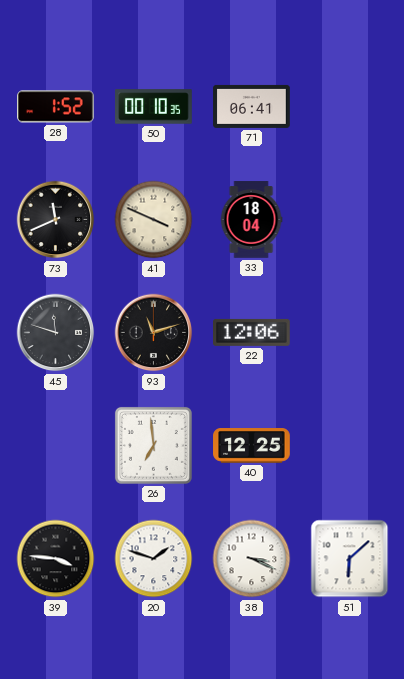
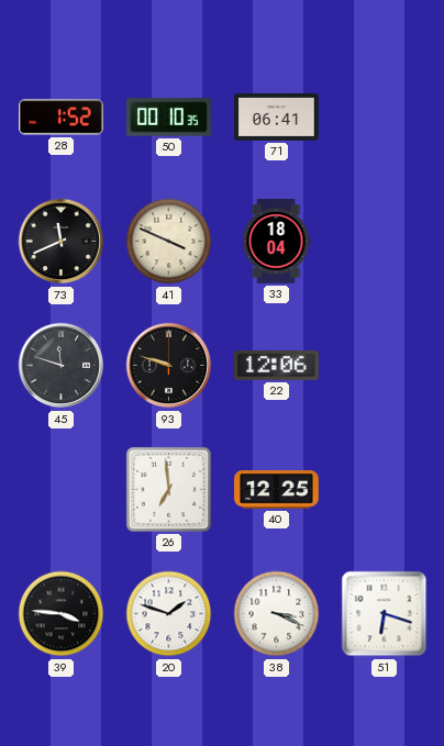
93: 11:12 -> 9:48 (169, 366)
51: 6:08 -> 6:18 (385, 614)
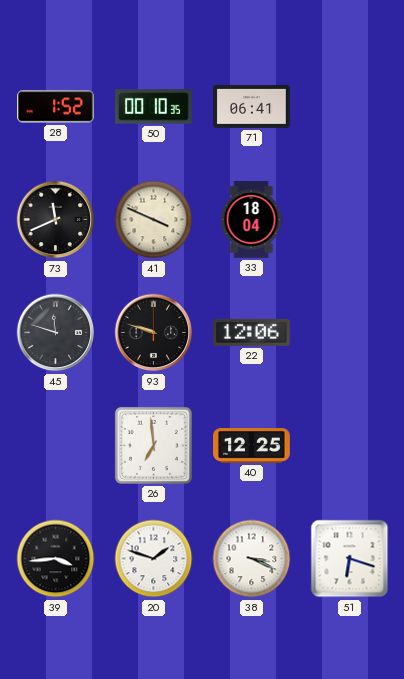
39: 3:46 -> 3:44 (56, 559)
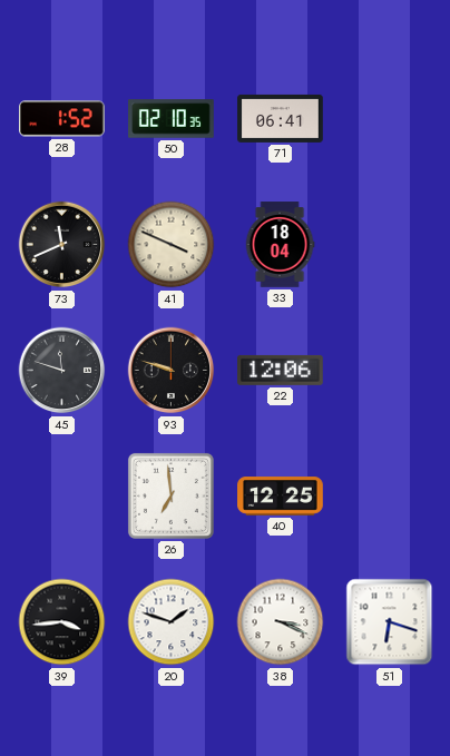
50: 00:10 -> 02:10 (172, 119)
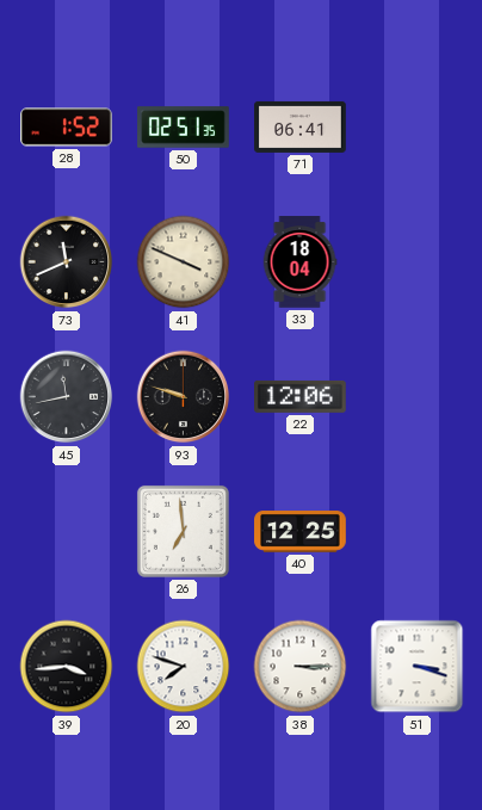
50: 02:10 -> 02:51 (184, 128)
45: 11:48 -> 11:43 (67, 397)
20: 1:48 -> 7:48 (184, 667)
38: 3:19 -> 3:15 (301, 667)
51: 6:18 -> 3:18 (418, 667)
